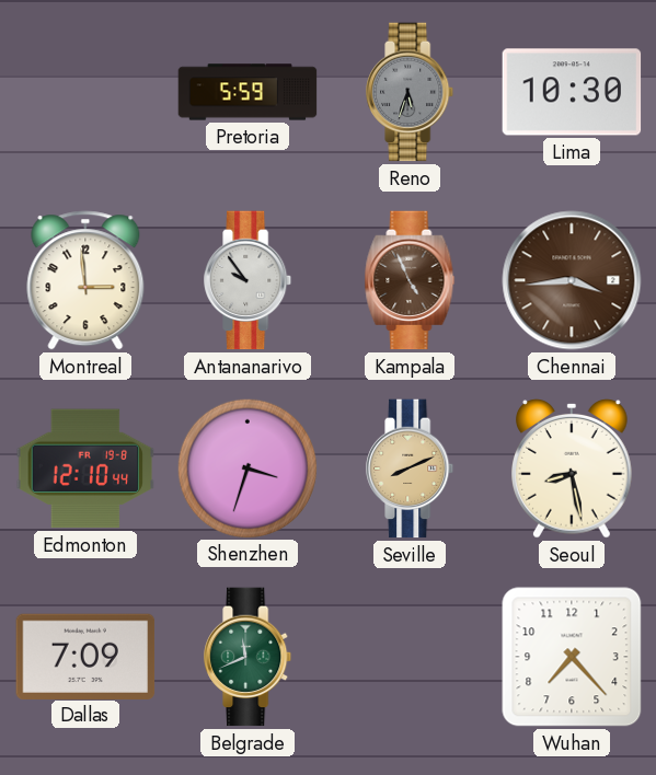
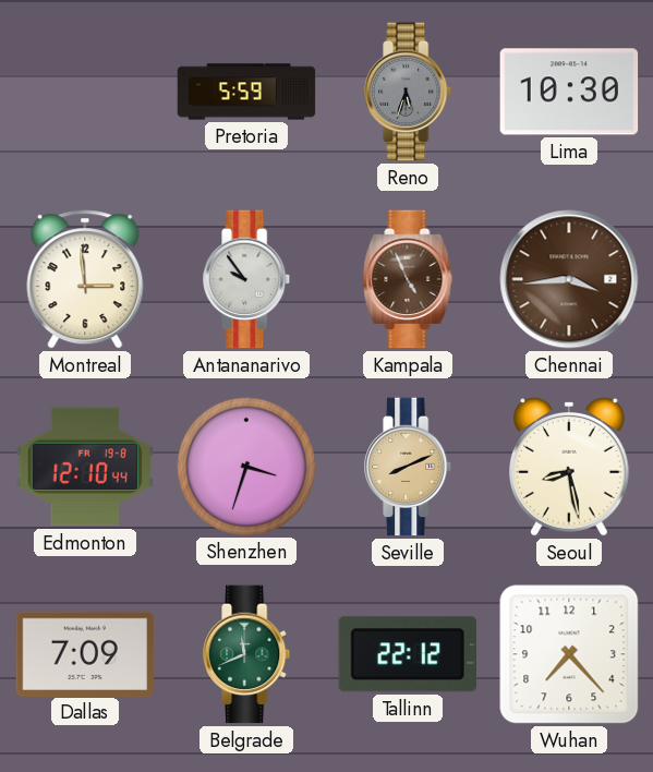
Tallinn: none -> 22:12 (408, 654)
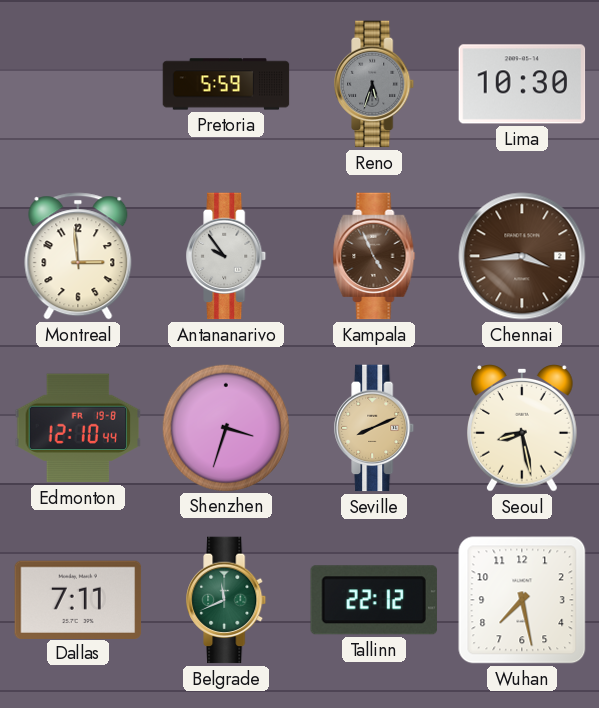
Dallas: 7:09 -> 7:11 (78, 599)
Wuhan: 7:23 -> 7:28 (522, 600)
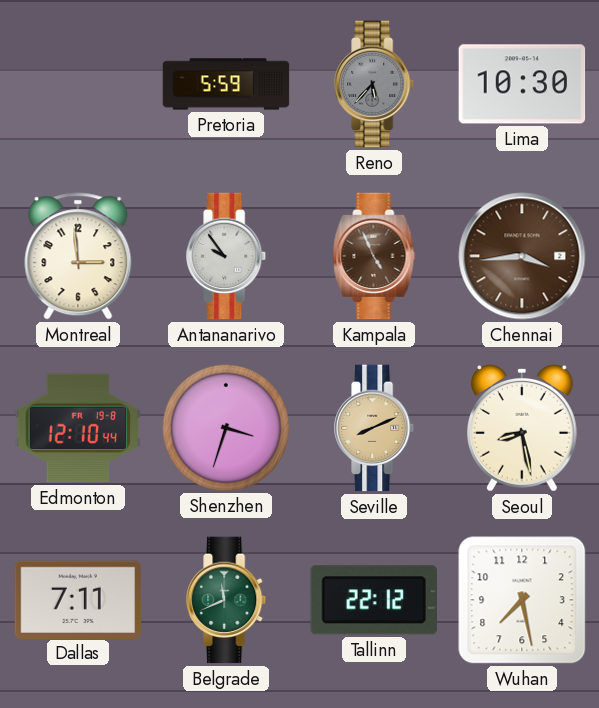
Reno: 5:33 -> 5:37 (375, 84)
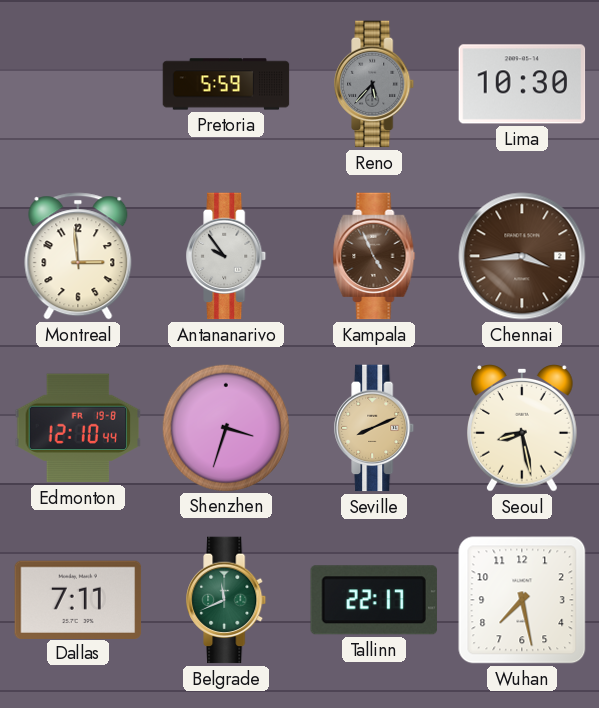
Tallinn: 22:12 -> 22:17 (374, 600)
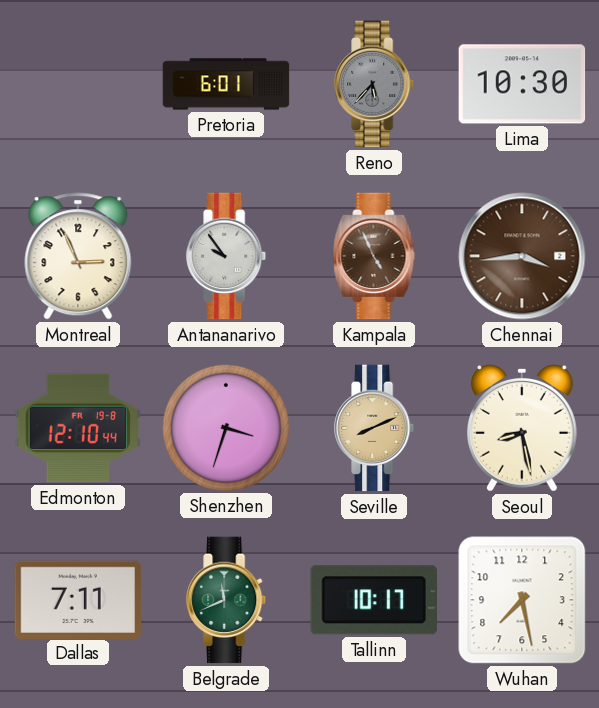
Pretoria: 5:59 -> 6:01 (226, 84)
Montreal: 2:59 -> 2:56 (78, 256)
Tallinn: 22:17 -> 10:17 (374, 600)
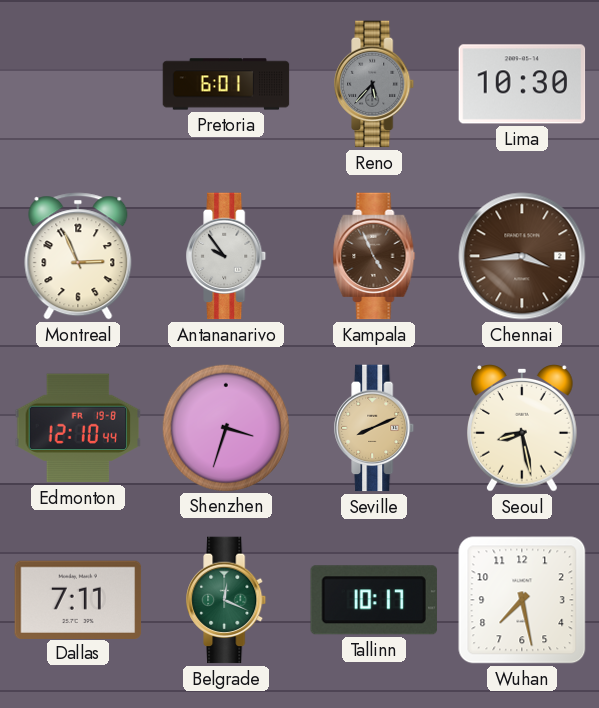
Belgrade: 11:41 -> 12:19 (227, 600)
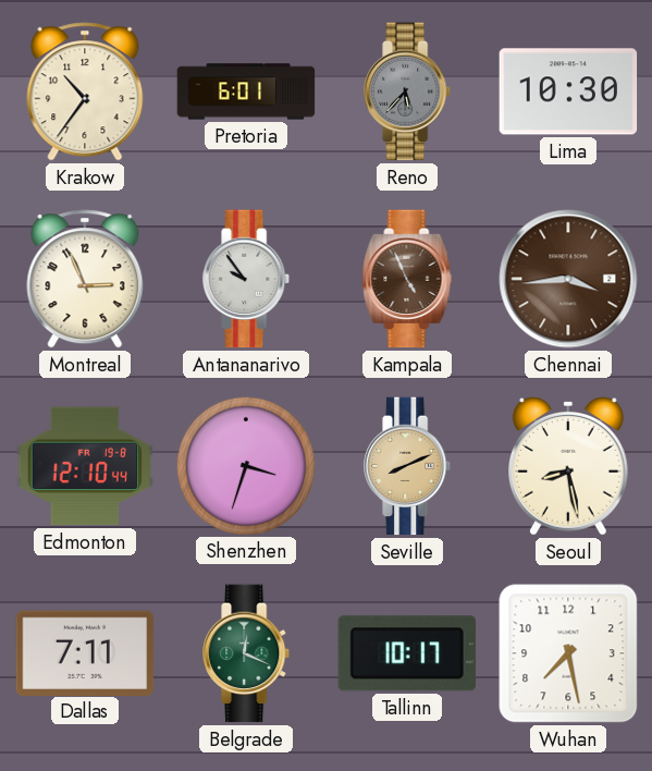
Krakow: none -> 10:36 (85, 91)
